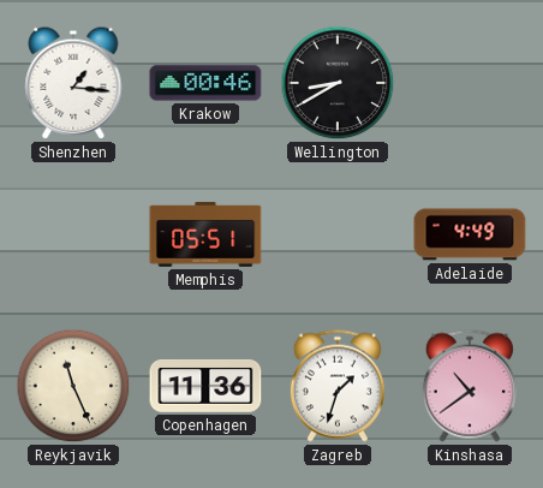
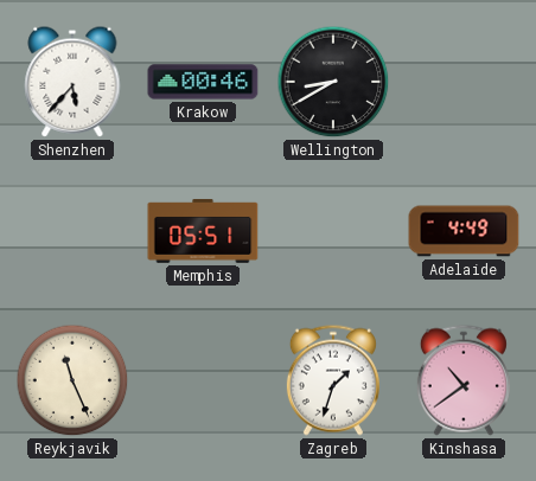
Shenzhen: 1:16 -> 5:37 (72, 82)
Copenhagen: 11:36 -> none (205, 386)
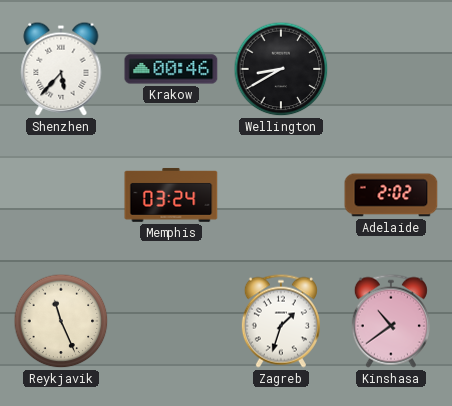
Memphis: 05:51 -> 03:24 (171, 195)
Adelaide: 4:49 -> 2:02 (391, 195)
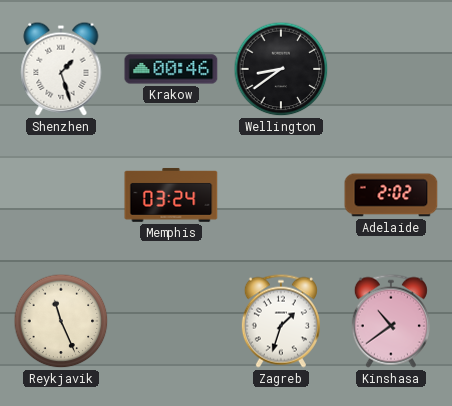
Shenzhen: 5:37 -> 1:27 (61, 69)
Wellington: 8:40 -> 8:39 (281, 69)
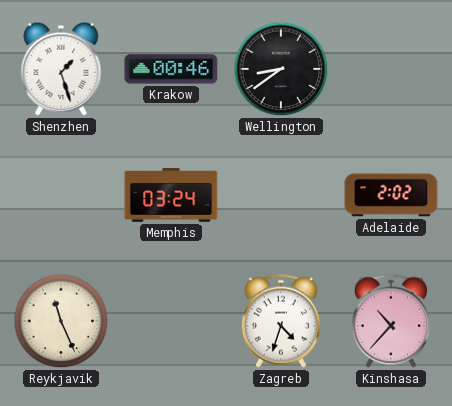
Zagreb: 1:33 -> 4:33 (281, 321)
Kinshasa: 10:39 -> 10:37 (391, 321)
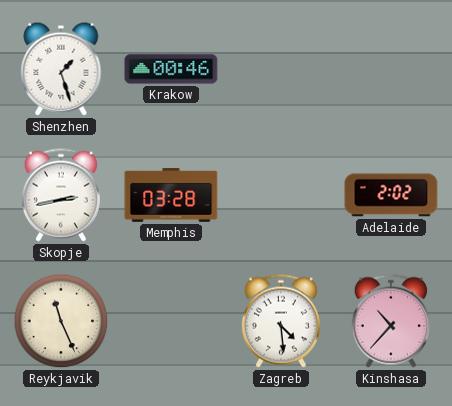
Wellington: 8:39 -> none (281, 69)
Skopje: none -> 2:43 (61, 195)
Memphis: 03:24 -> 03:28 (171, 195)
Zagreb: 4:33 -> 4:29 (281, 321)
